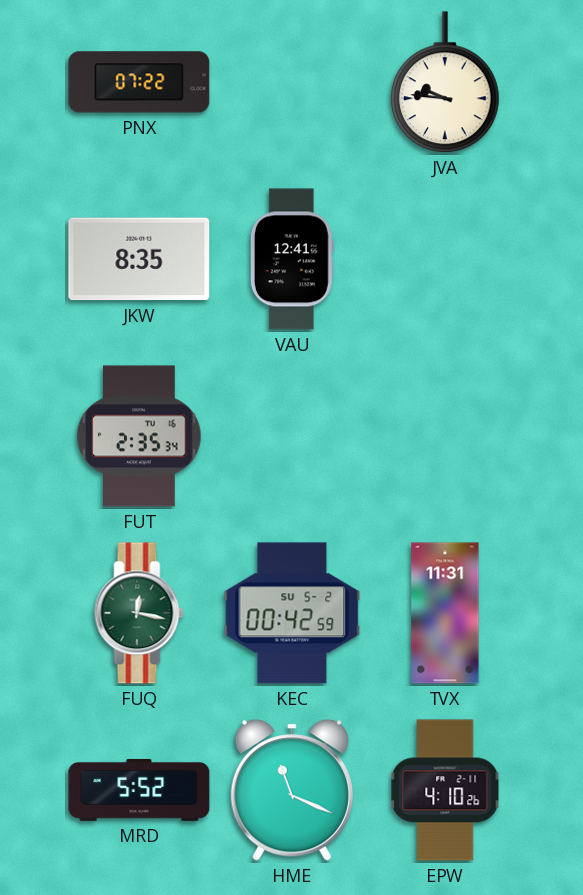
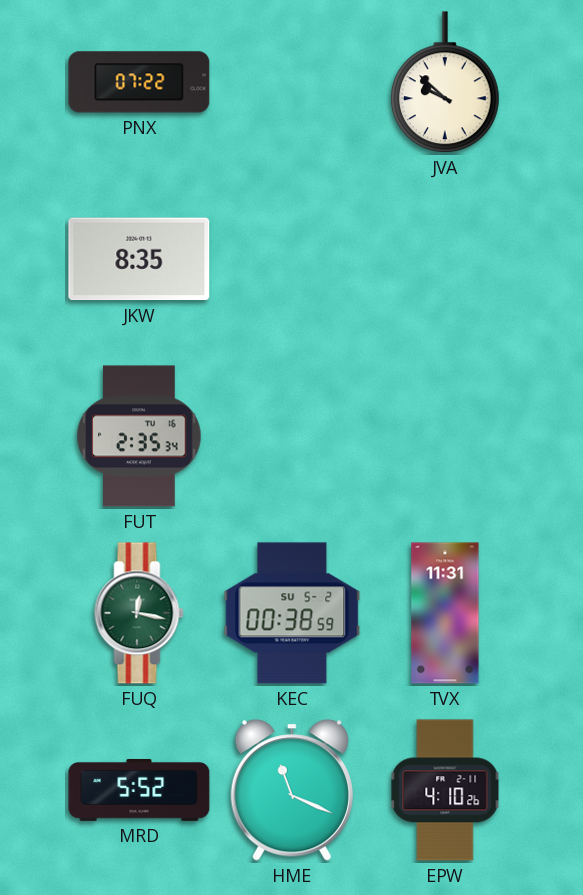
JVA: 9:46 -> 9:52 (446, 83)
VAU: 12:41 -> none (292, 259)
KEC: 00:42 -> 00:38 (292, 613)
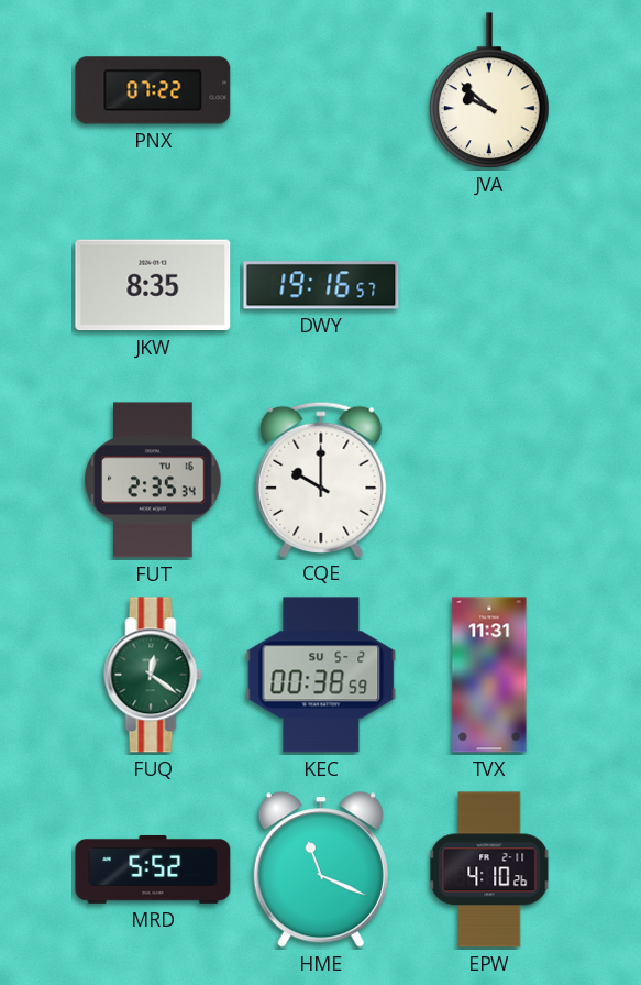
DWY: none -> 19:16 (321, 285)
CQE: none -> 10:00 (321, 479)
FUQ: 12:17 -> 12:21 (153, 675)
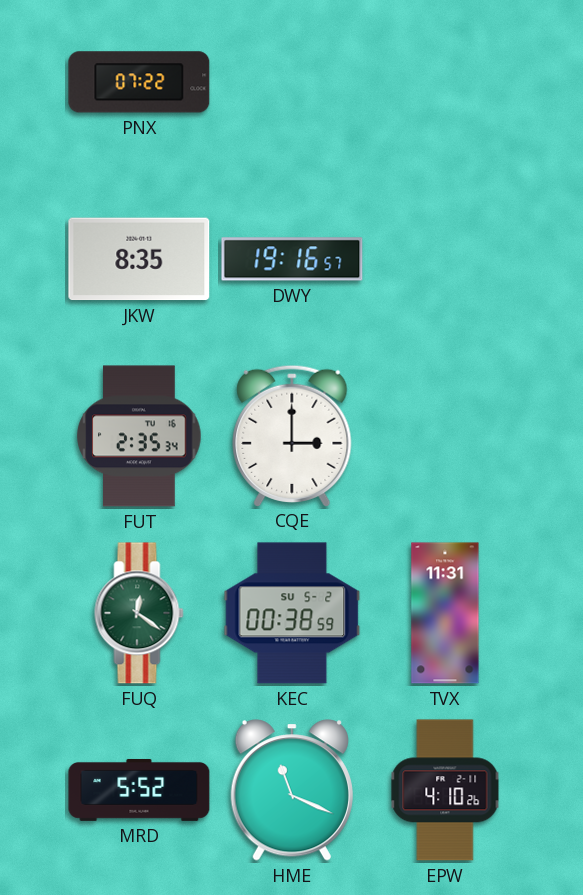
JVA: 9:52 -> none (490, 91)
CQE: 10:00 -> 3:00 (292, 435)
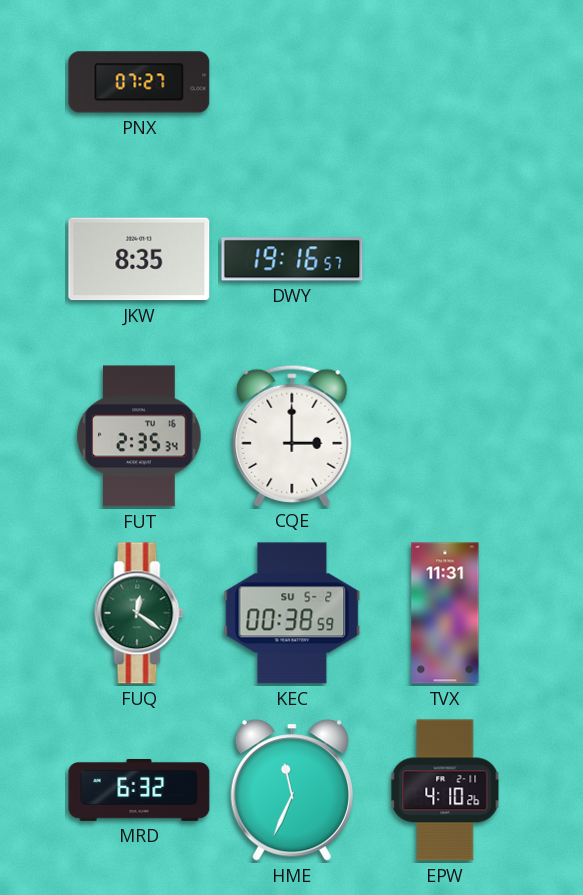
PNX: 07:22 -> 07:27 (139, 82)
MRD: 5:52 -> 6:32 (139, 790)
HME: 11:19 -> 11:34 (292, 790)
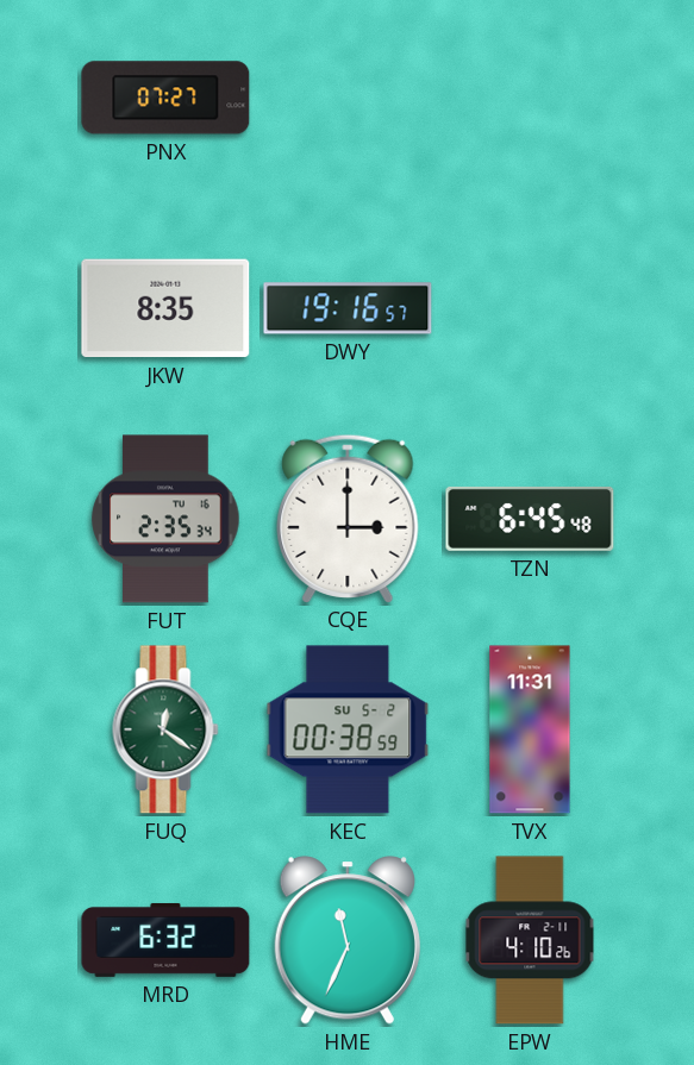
TZN: none -> 6:45 (530, 519)
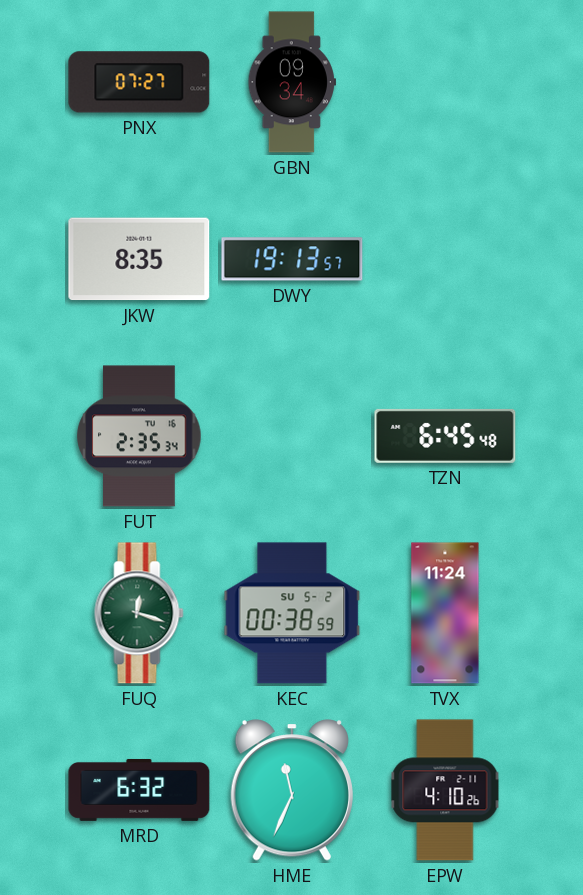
GBN: none -> 09:34 (291, 82)
DWY: 19:16 -> 19:13 (292, 259)
CQE: 3:00 -> none (348, 518)
FUQ: 12:21 -> 12:18 (139, 613)
TVX: 11:31 -> 11:24 (445, 613)
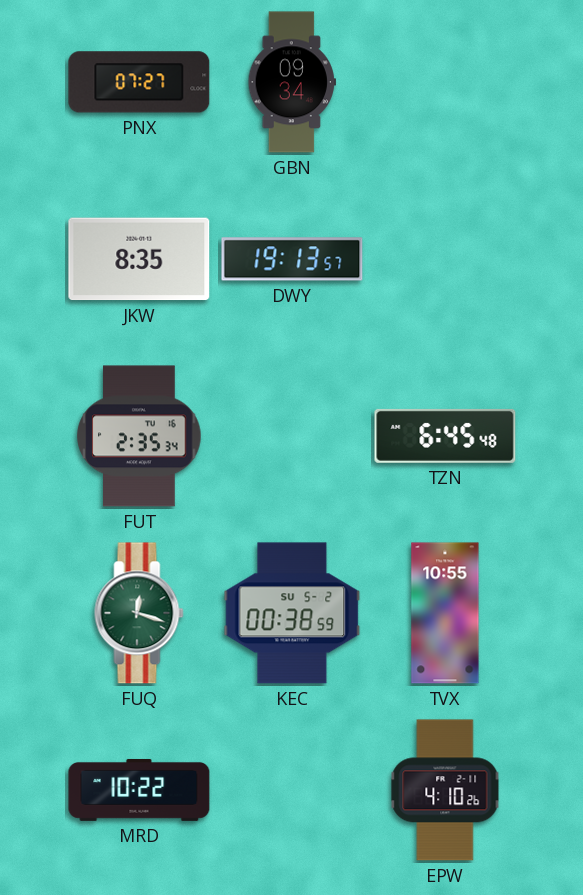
TVX: 11:24 -> 10:55 (445, 613)
MRD: 6:32 -> 10:22 (139, 790)
HME: 11:34 -> none (292, 790)
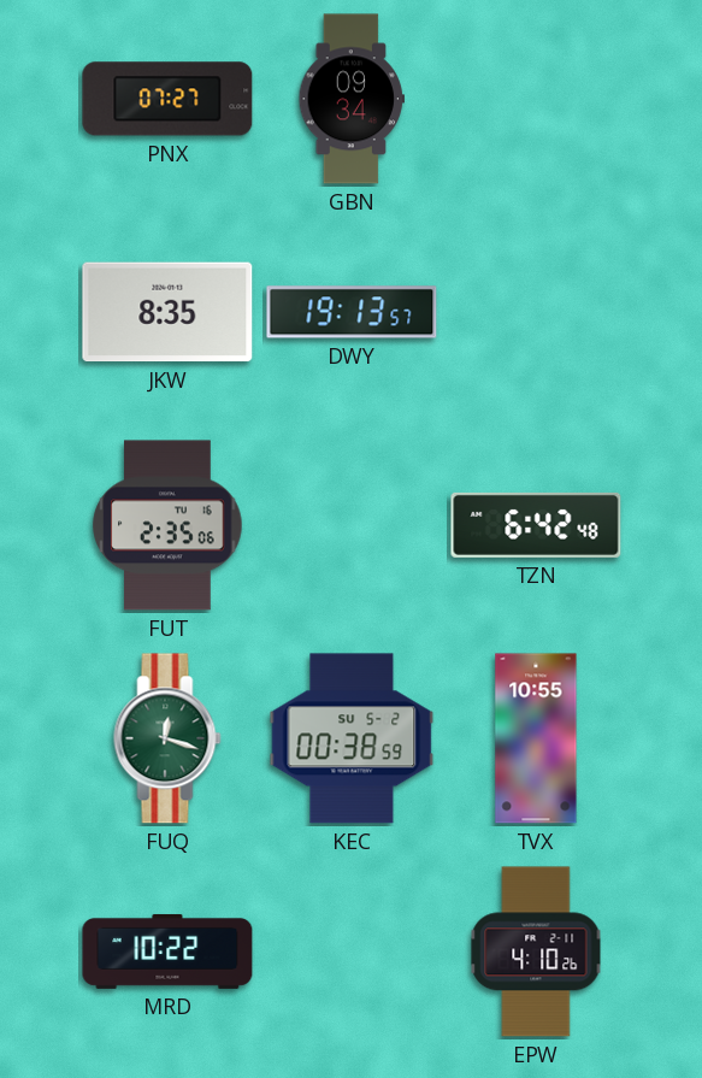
FUT: 2:35:34 -> 2:35:06 (167, 525)
TZN: 6:45 -> 6:42 (536, 525)
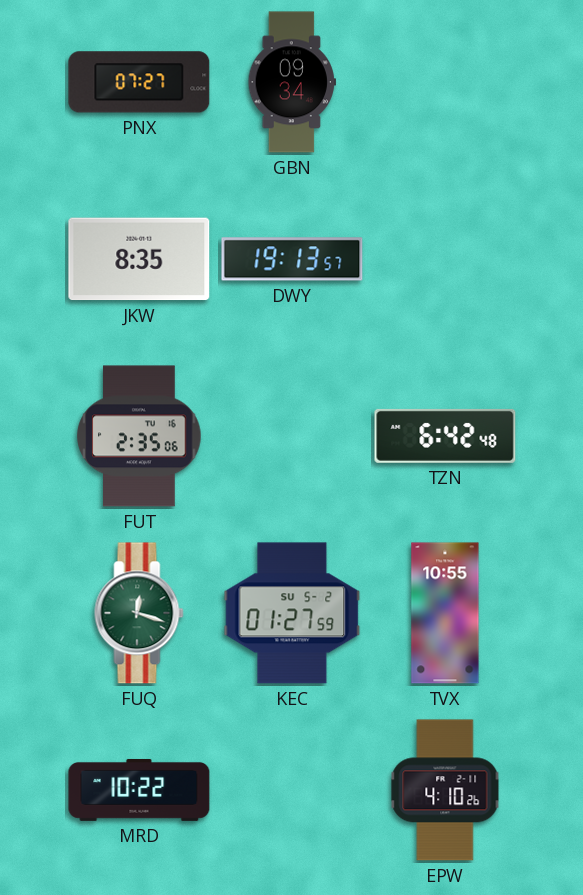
KEC: 00:38 -> 01:27 (292, 613)
